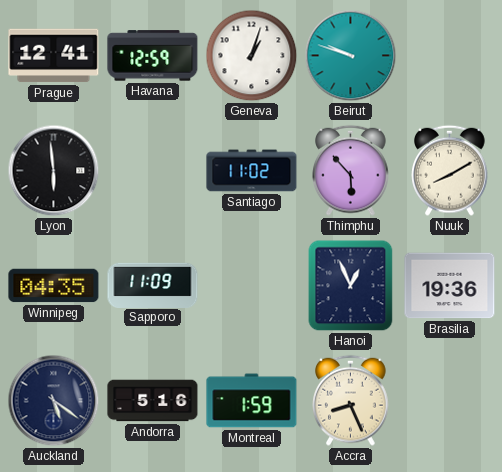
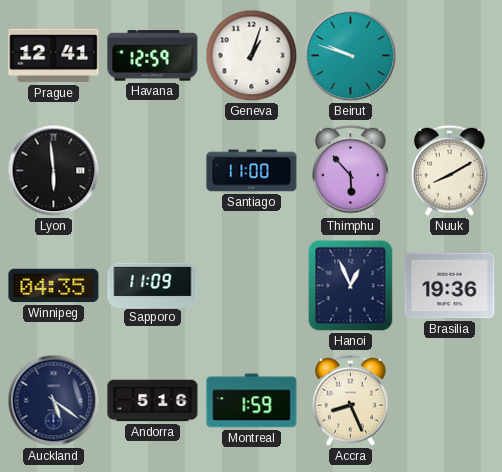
Santiago: 11:02 -> 11:00 (252, 171)
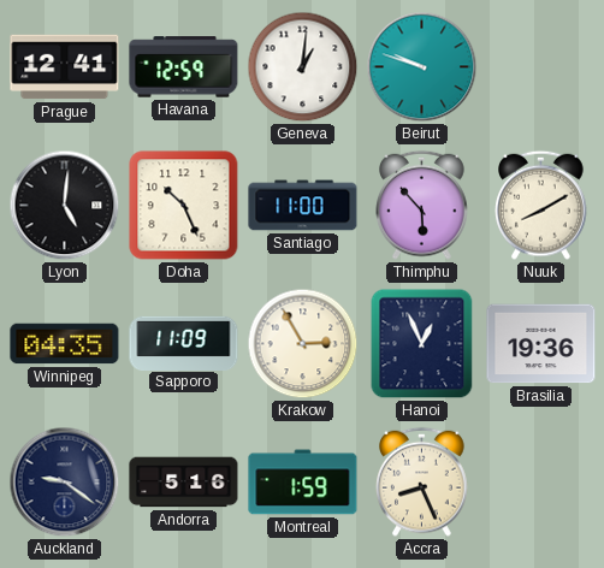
Geneva: 1:03 -> 1:01 (303, 67)
Lyon: 5:59 -> 5:01 (65, 206)
Doha: none -> 10:26 (184, 206)
Krakow: none -> 2:55 (303, 344)
Auckland: 5:21 -> 9:21 (65, 483)
